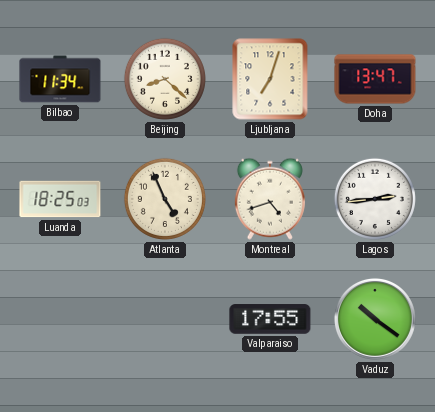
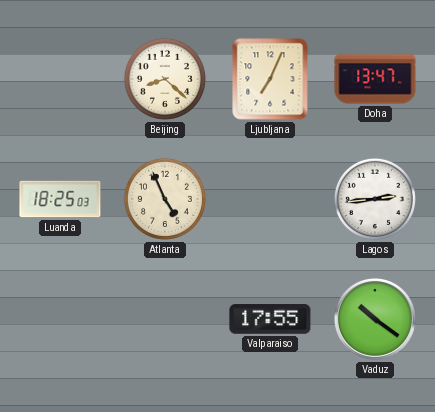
Bilbao: 11:34 -> none (60, 79)
Ljubljana: 7:03 -> 7:04 (270, 79)
Montreal: 4:42 -> none (270, 199)
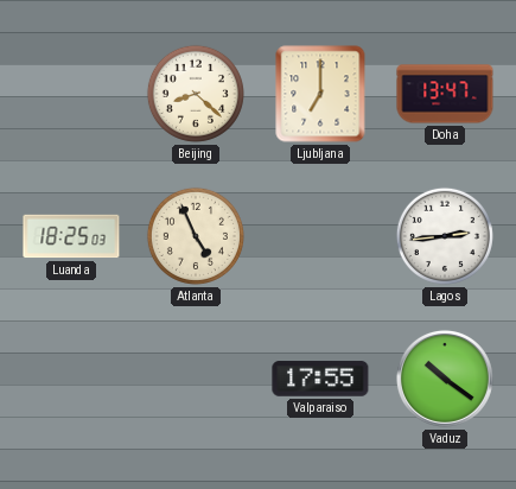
Ljubljana: 7:04 -> 7:00 (320, 94)
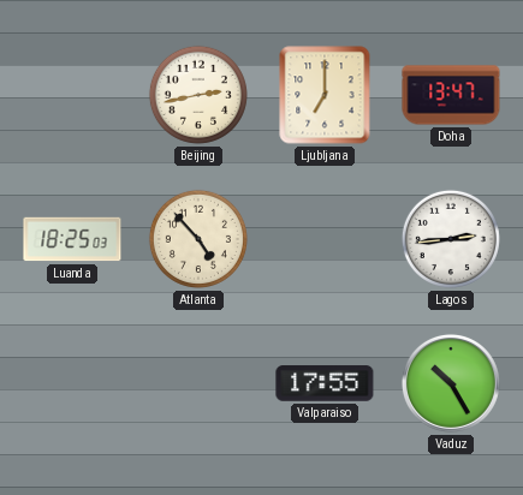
Beijing: 8:22 -> 2:43 (198, 95)
Atlanta: 4:56 -> 4:53 (198, 239)
Vaduz: 10:21 -> 10:25 (451, 383)
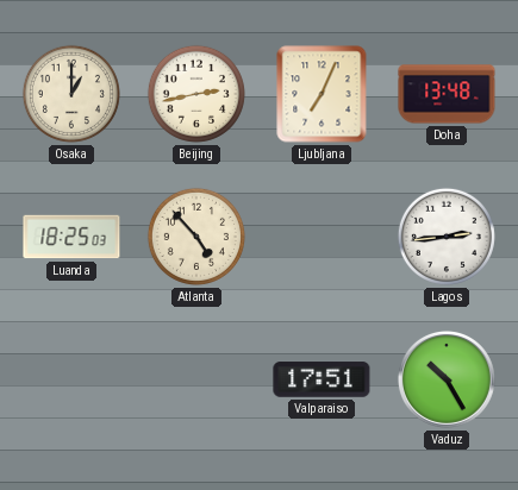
Osaka: none -> 1:00 (71, 94)
Ljubljana: 7:00 -> 7:04 (322, 94)
Doha: 13:47 -> 13:48 (447, 94)
Valparaiso: 17:55 -> 17:51 (322, 379)
